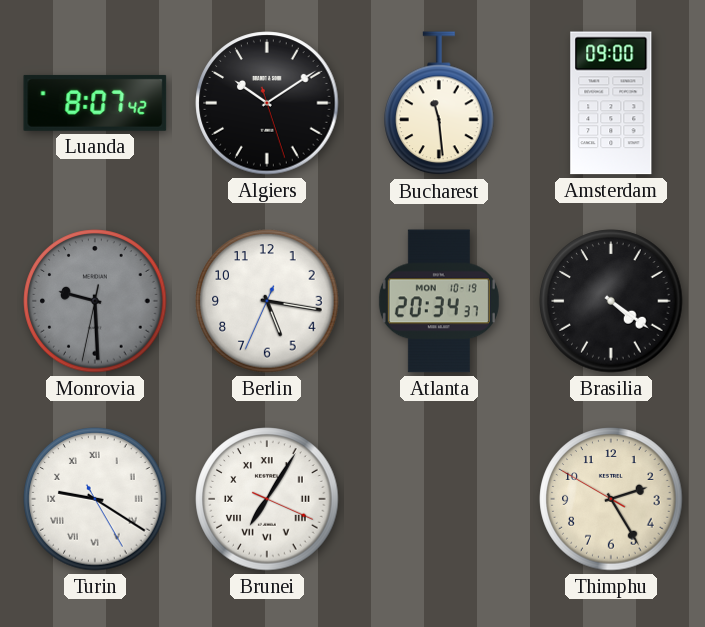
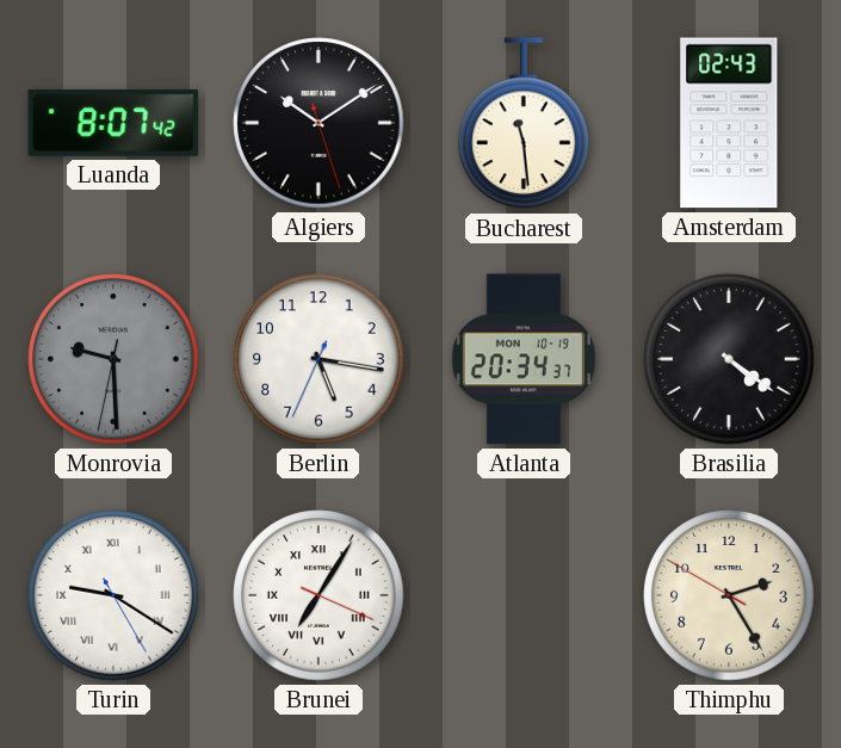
Amsterdam: 09:00 -> 02:43 (729, 123)
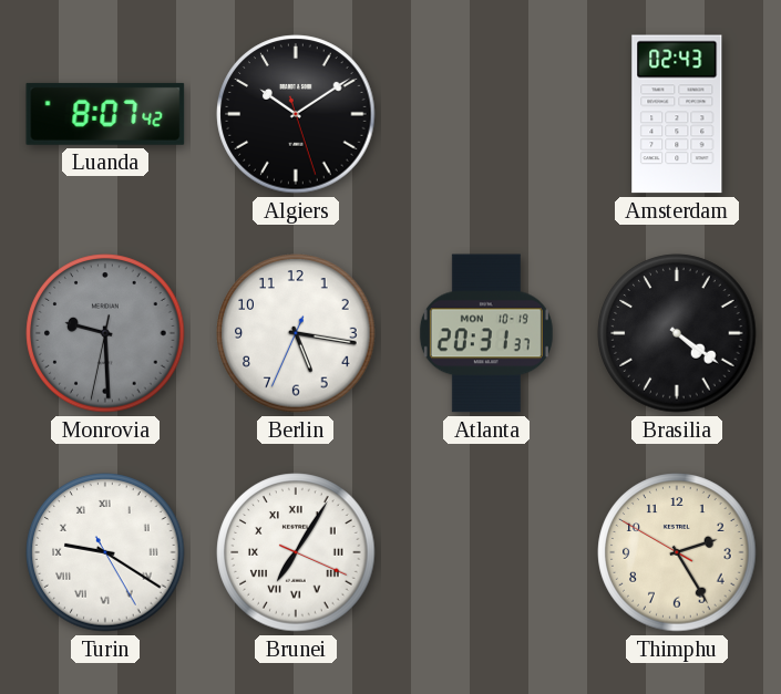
Bucharest: 11:29 -> none (524, 124)
Atlanta: 20:34 -> 20:31 (486, 333)
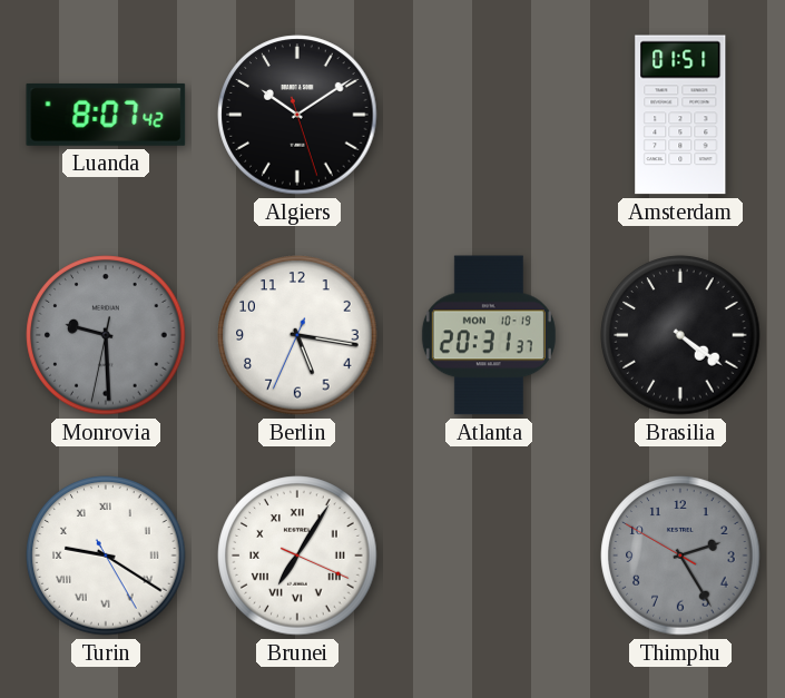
Amsterdam: 02:43 -> 01:51 (680, 115)
Thimphu dial: cream -> grey (680, 556)
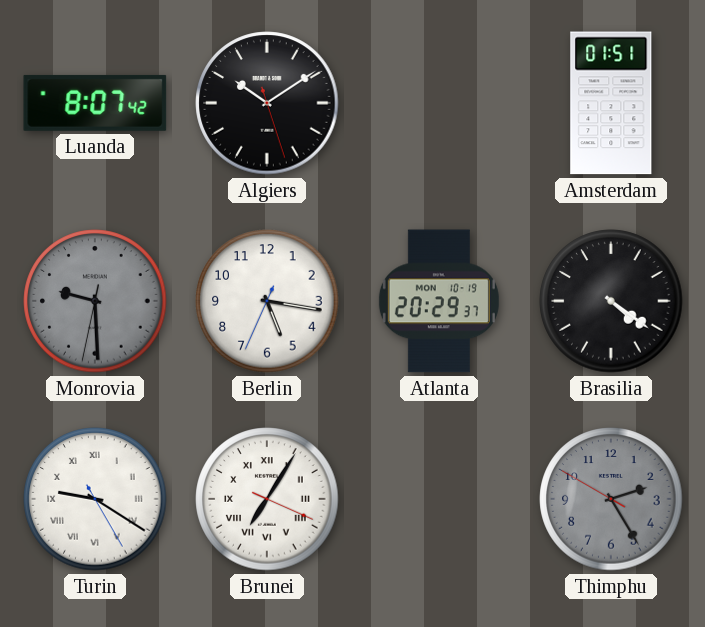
Atlanta: 20:31 -> 20:29 (439, 301)
